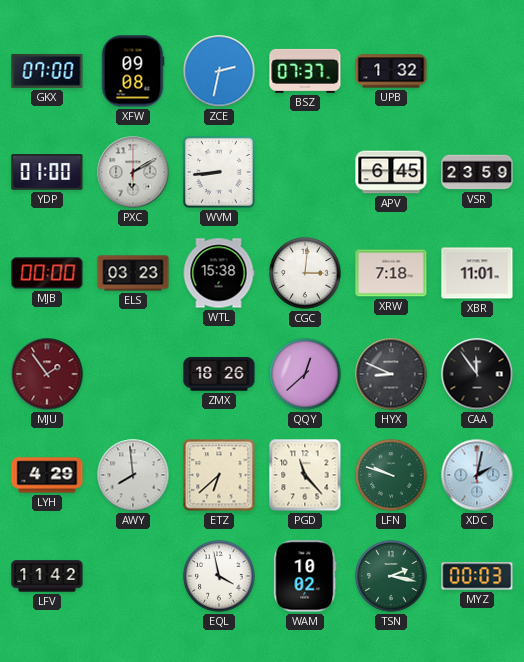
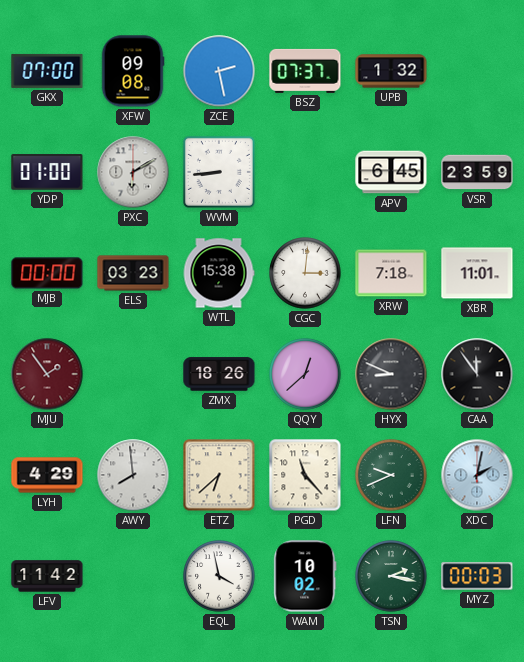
ZCE: 2:32 -> 2:28 (219, 71)
LFN: 9:48 -> 9:41 (391, 475)
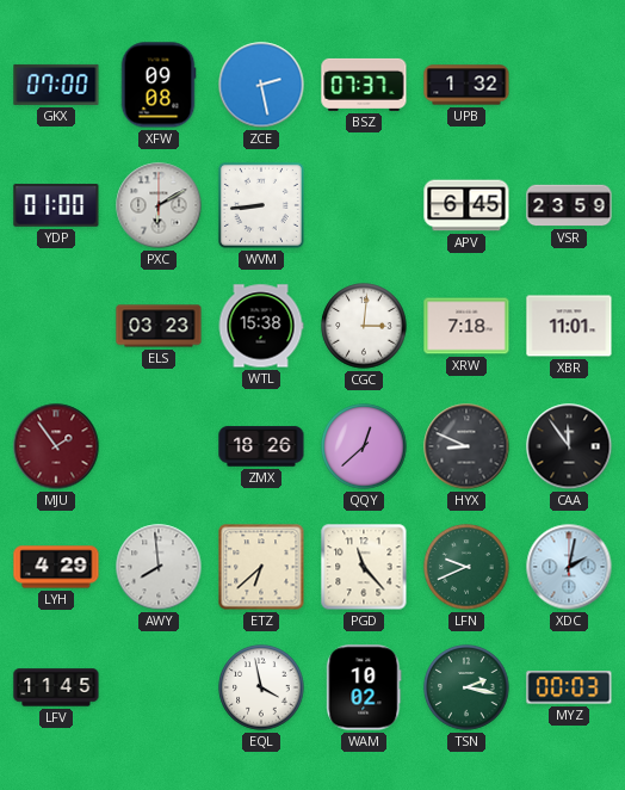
MJB: 00:00 -> none (47, 273)
LFV: 11:42 -> 11:45 (56, 687)
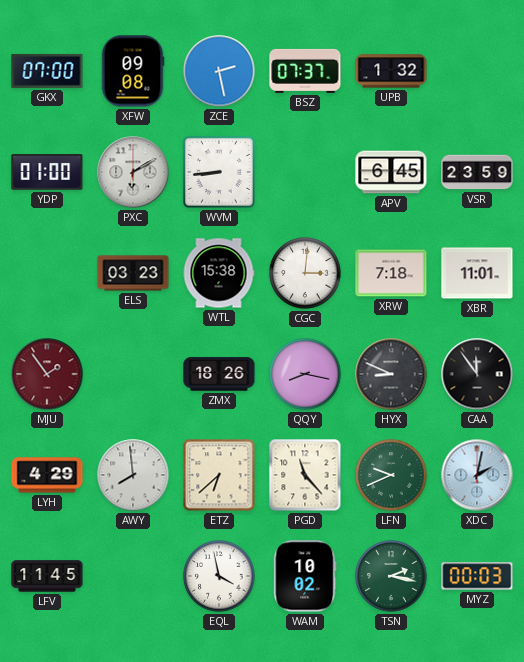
QQY: 12:38 -> 8:17 (305, 374)
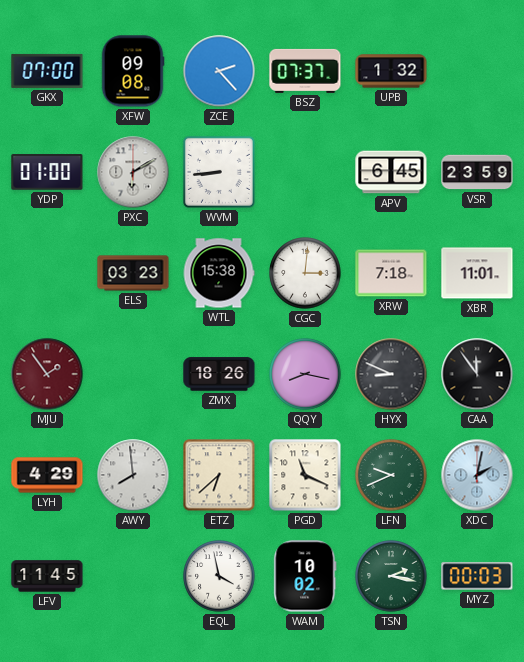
ZCE: 2:28 -> 2:23 (219, 71)
PGD: 11:23 -> 11:19 (305, 475)
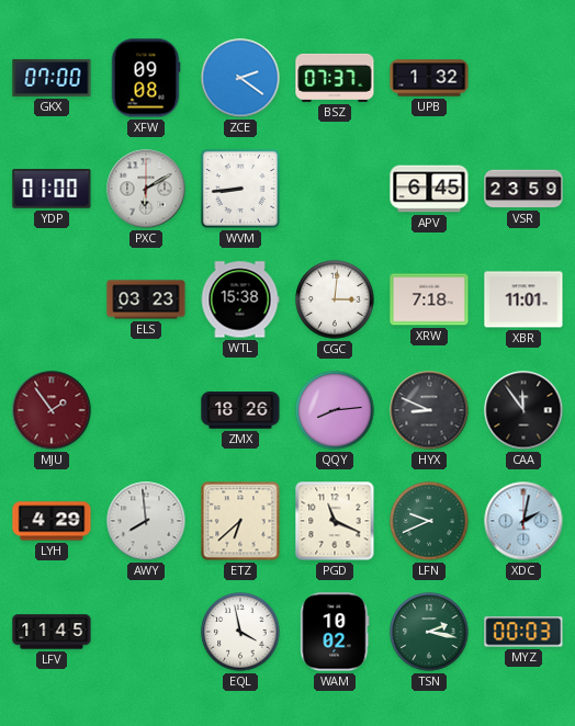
ZCE: 2:23 -> 2:21 (240, 78)
QQY: 8:17 -> 8:14 (335, 410)
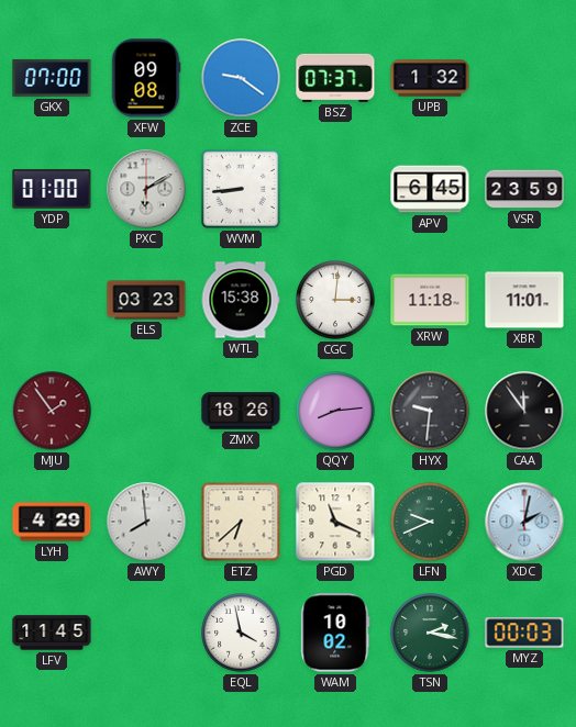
ZCE: 2:21 -> 9:21 (241, 78)
XRW: 7:18 -> 11:18 (430, 300)
HYX: 8:49 -> 9:31 (430, 411)
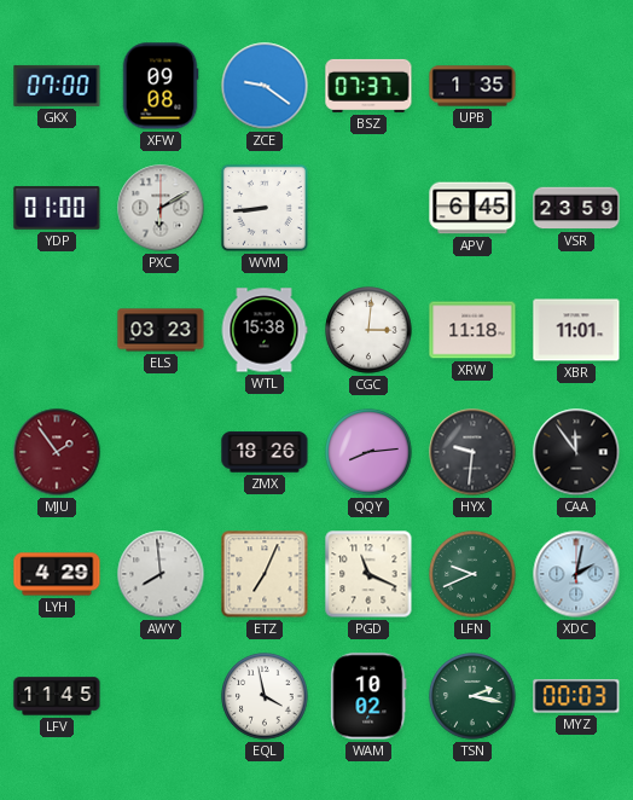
UPB: 1:32 -> 1:35 (472, 86)
ETZ: 6:38 -> 7:04 (265, 574)
